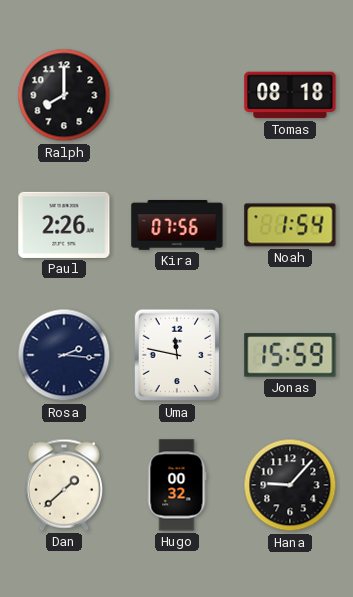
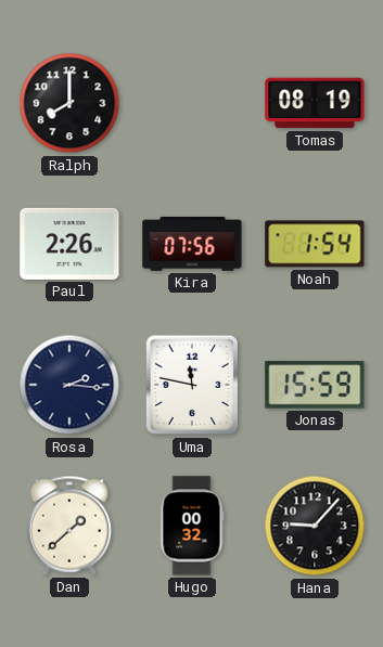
Tomas: 08:18 -> 08:19 (315, 103)
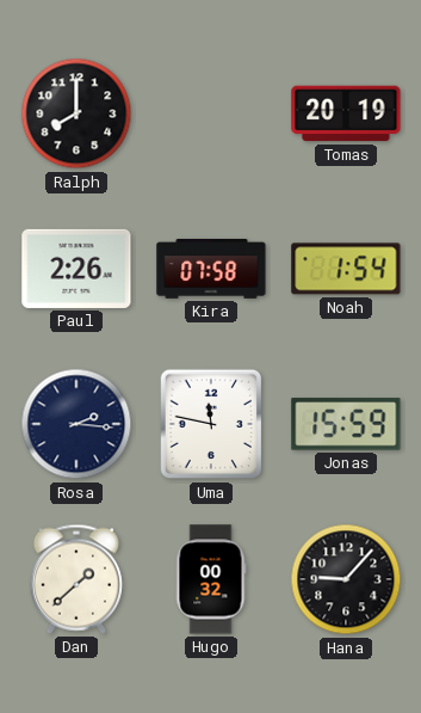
Tomas: 08:19 -> 20:19 (346, 113)
Kira: 07:56 -> 07:58 (211, 269)
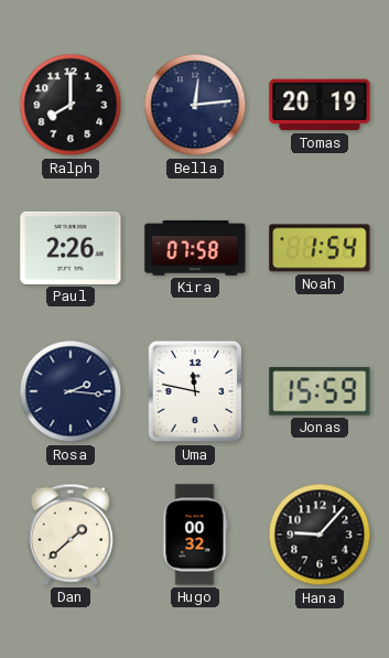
Bella: none -> 12:14 (195, 105)
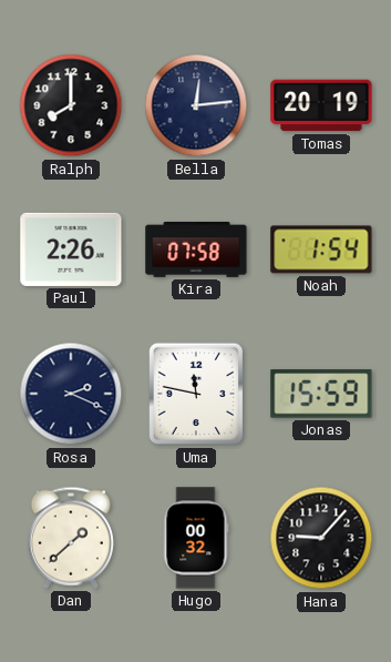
Rosa: 2:16 -> 2:19 (71, 394)
